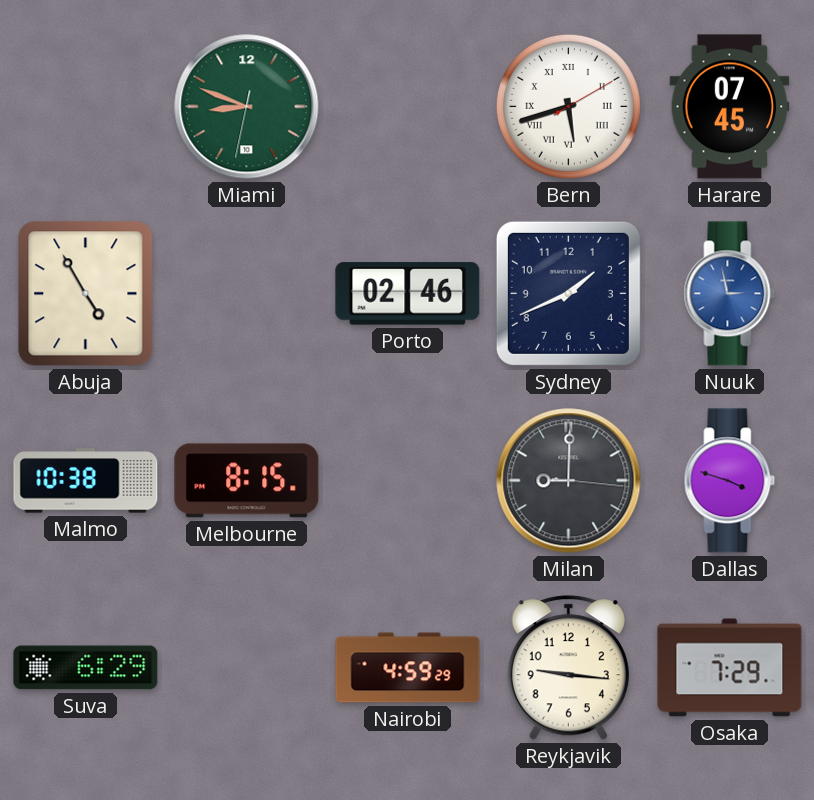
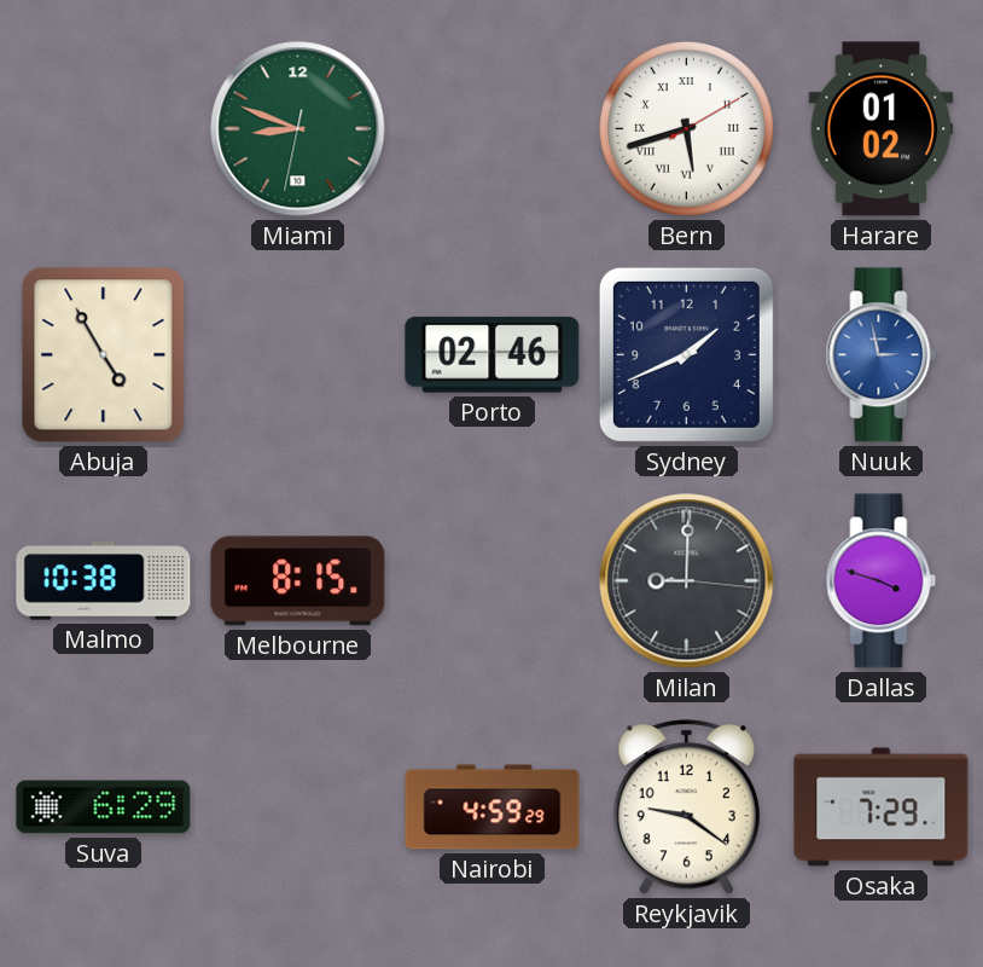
Harare: 07:45 -> 01:02 (882, 129)
Reykjavik: 9:16 -> 9:21 (686, 807)
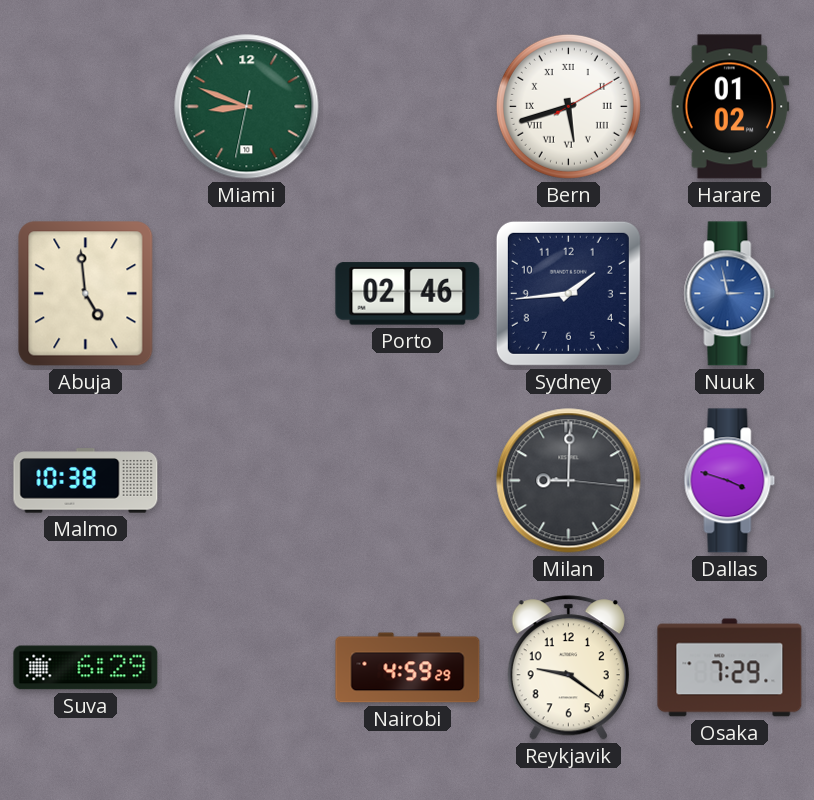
Abuja: 4:55 -> 4:59 (86, 294)
Sydney: 1:41 -> 1:44 (568, 293)
Melbourne: 8:15 -> none (298, 581)
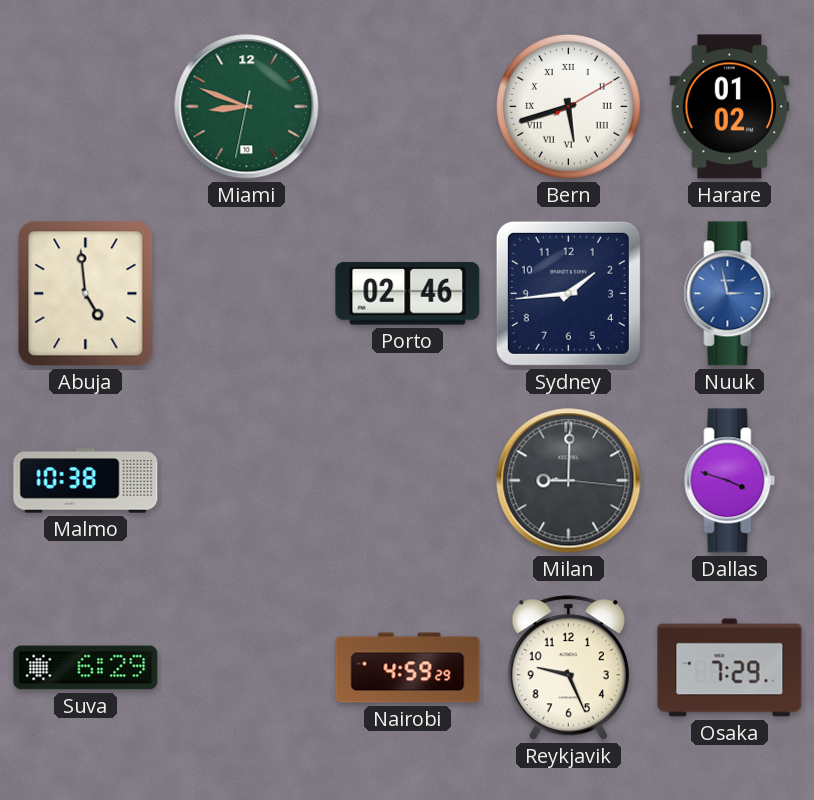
Reykjavik: 9:21 -> 9:26 (568, 668)
